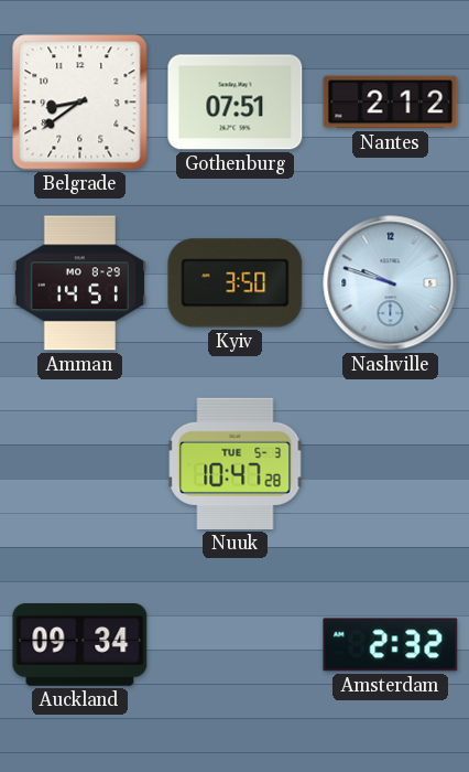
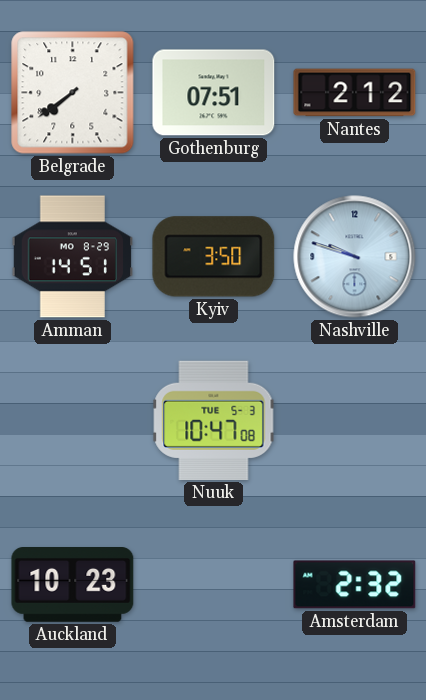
Belgrade: 8:39 -> 7:39 (73, 93)
Nuuk: 10:47:28 -> 10:47:08 (214, 420)
Auckland: 09:34 -> 10:23 (73, 585)
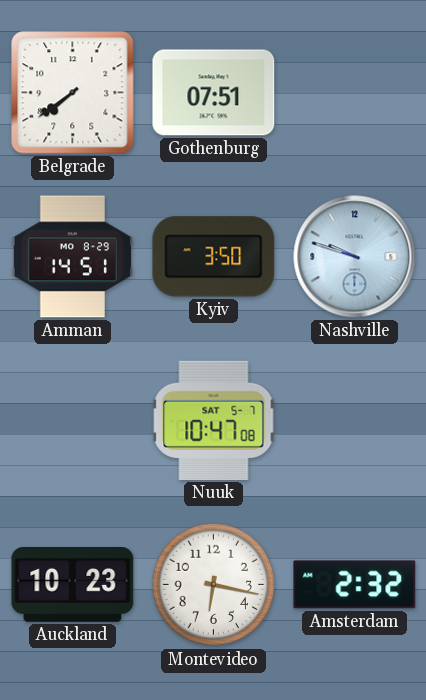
Nantes: 2:12 -> none (355, 93)
Nuuk date: TUE 5-3 -> SAT 5-7 (214, 420)
Montevideo: none -> 6:17 (214, 585)
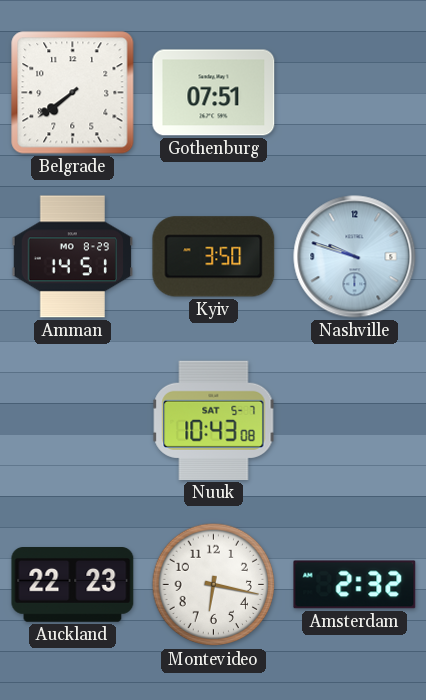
Nuuk: 10:47 -> 10:43 (214, 420)
Auckland: 10:23 -> 22:23 (73, 585)
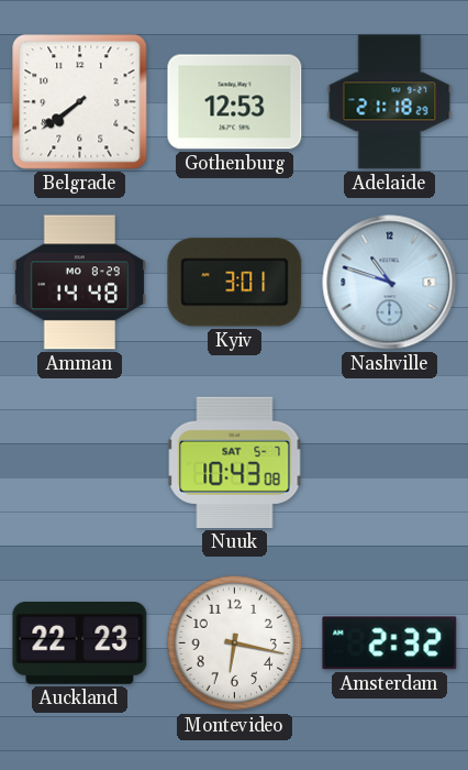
Gothenburg: 07:51 -> 12:53 (235, 102)
Adelaide: none -> 21:18 (390, 102)
Amman: 14:51 -> 14:48 (79, 283)
Kyiv: 3:50 -> 3:01 (235, 283)
Nashville: 9:48 -> 10:48 (390, 283)
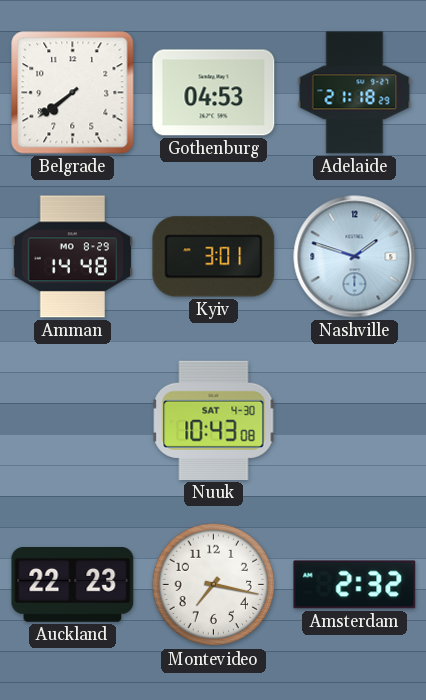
Gothenburg: 12:53 -> 04:53 (214, 93)
Nashville: 10:48 -> 1:48 (355, 257)
Nuuk date: SAT 5-7 -> SAT 4-30 (214, 420)
Montevideo: 6:17 -> 7:17 (214, 585)
